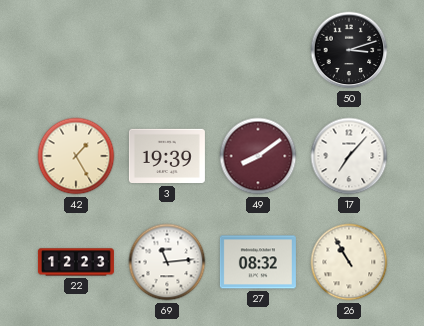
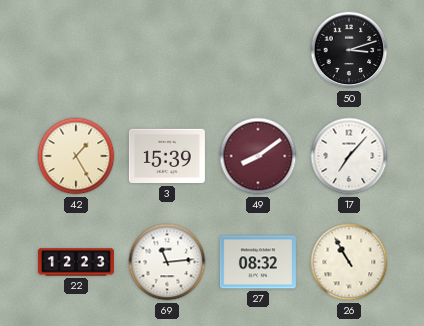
3: 19:39 -> 15:39 (167, 156)
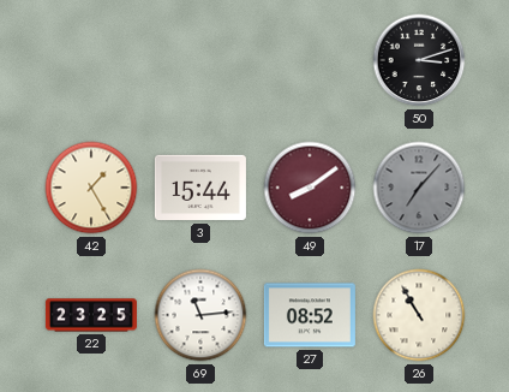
3: 15:39 -> 15:44 (200, 188)
17 dial: white -> grey (419, 188)
22: 12:23 -> 23:25 (91, 315)
27: 08:32 -> 08:52 (310, 315)
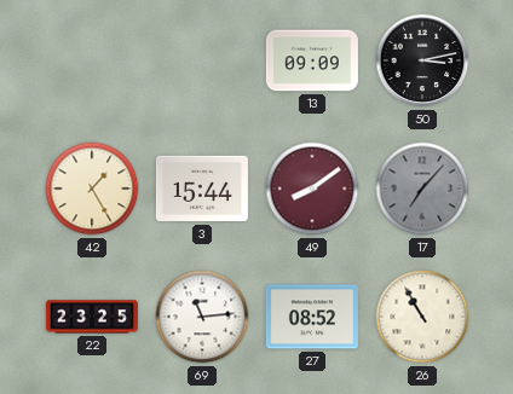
13: none -> 09:09 (312, 60)
50: 3:12 -> 3:13 (422, 60)
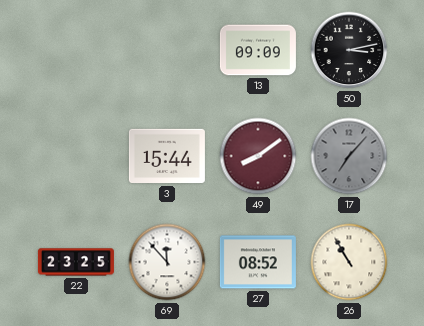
42: 1:25 -> none (92, 189)
69: 11:14 -> 11:53 (167, 262)
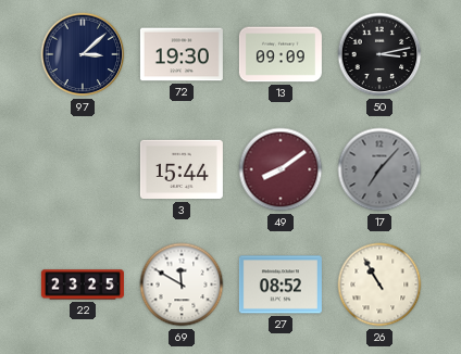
97: none -> 3:08 (83, 54)
72: none -> 19:30 (182, 54)
69: 11:53 -> 11:50 (182, 285)
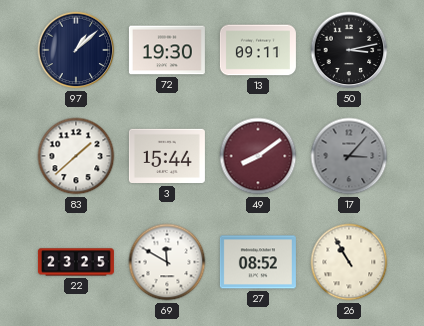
97: 3:08 -> 1:08 (76, 50)
13: 09:09 -> 09:11 (258, 50)
83: none -> 1:38 (76, 156)
17: 7:07 -> 3:07 (349, 156)
